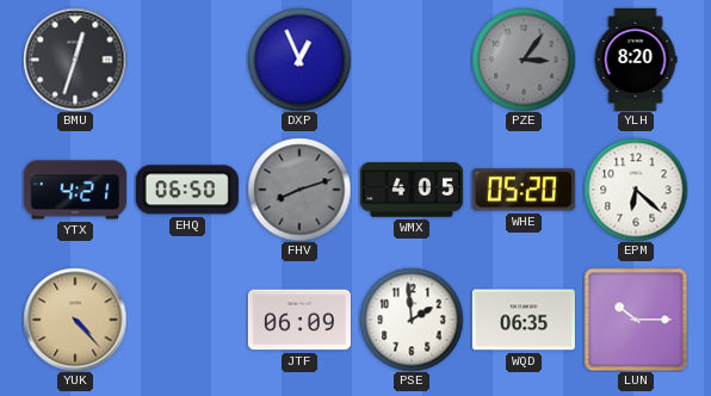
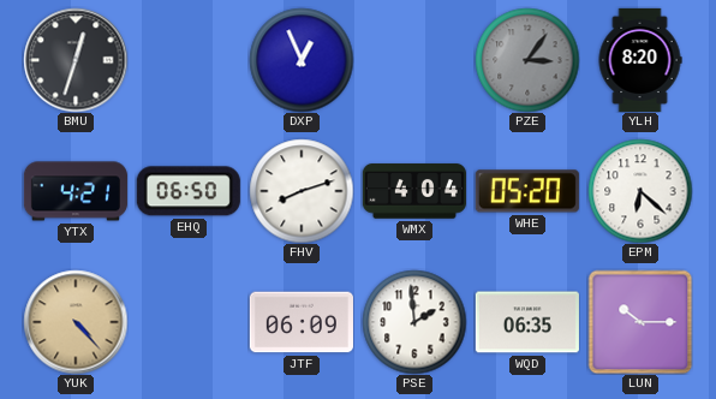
FHV dial: grey -> white (302, 191)
WMX: 4:05 -> 4:04 (414, 191)
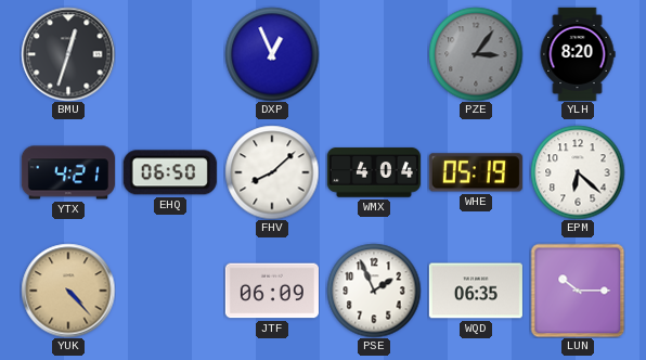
FHV: 8:12 -> 8:08 (272, 172)
WHE: 05:20 -> 05:19 (476, 172)
PSE: 1:59 -> 1:56 (374, 291)
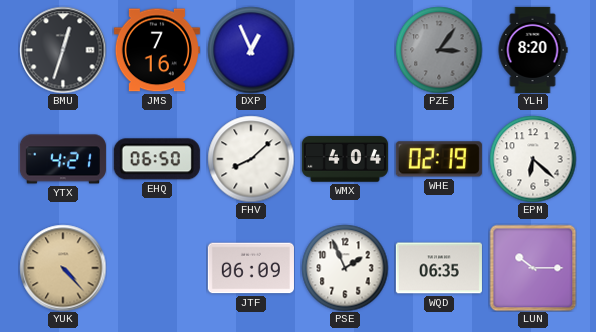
JMS: none -> 7:16 (157, 50)
WHE: 05:19 -> 02:19 (439, 159)
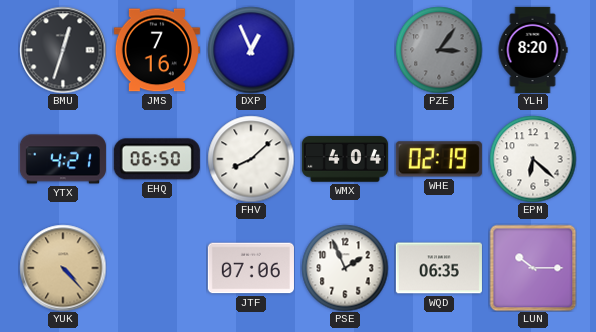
JTF: 06:09 -> 07:06 (251, 268)
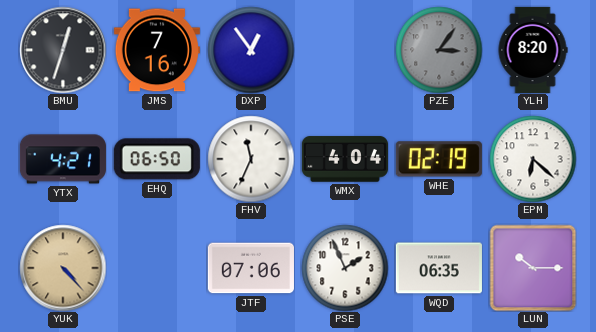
DXP: 12:56 -> 12:54 (251, 50)
FHV: 8:08 -> 11:34 (251, 159)
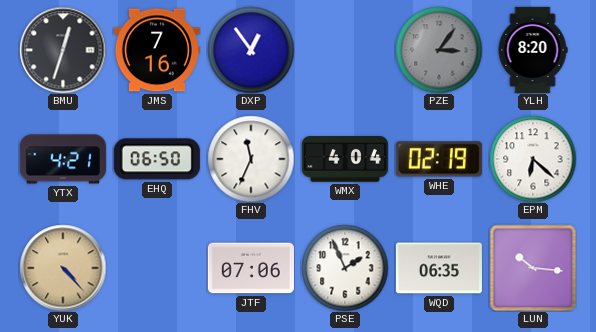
LUN: 10:15 -> 10:16 (533, 268)
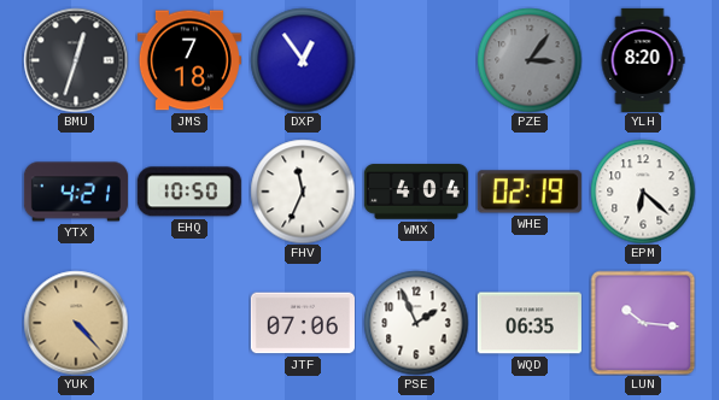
JMS: 7:16 -> 7:18 (189, 60)
EHQ: 06:50 -> 10:50 (189, 192)
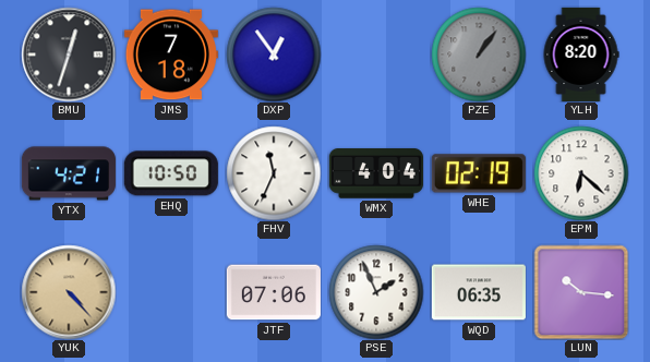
PZE: 3:06 -> 1:06 (479, 55)
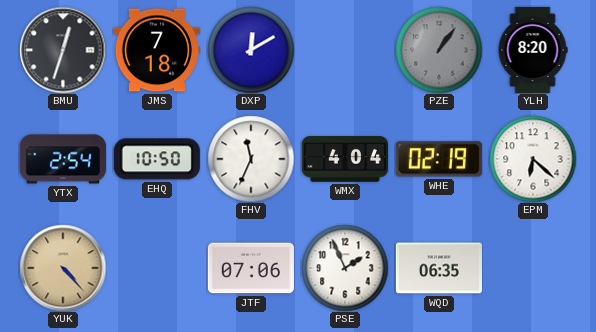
DXP: 12:54 -> 12:10 (251, 50)
YTX: 4:21 -> 2:54 (63, 159)
LUN: 10:16 -> none (581, 292)
